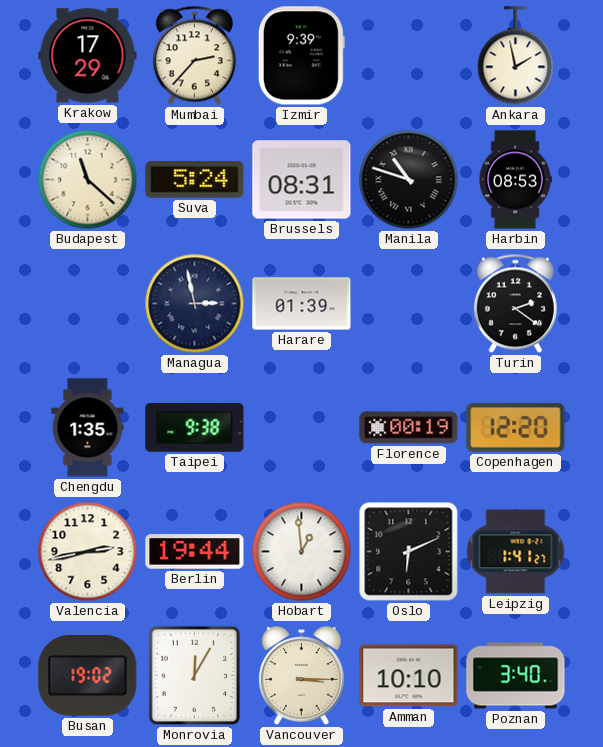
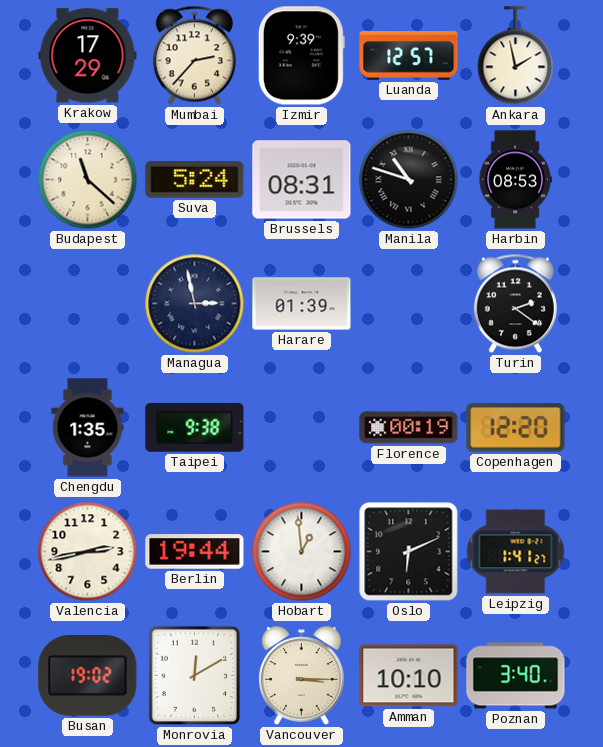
Luanda: none -> 12:57 (409, 56)
Monrovia: 12:05 -> 12:10 (195, 676)
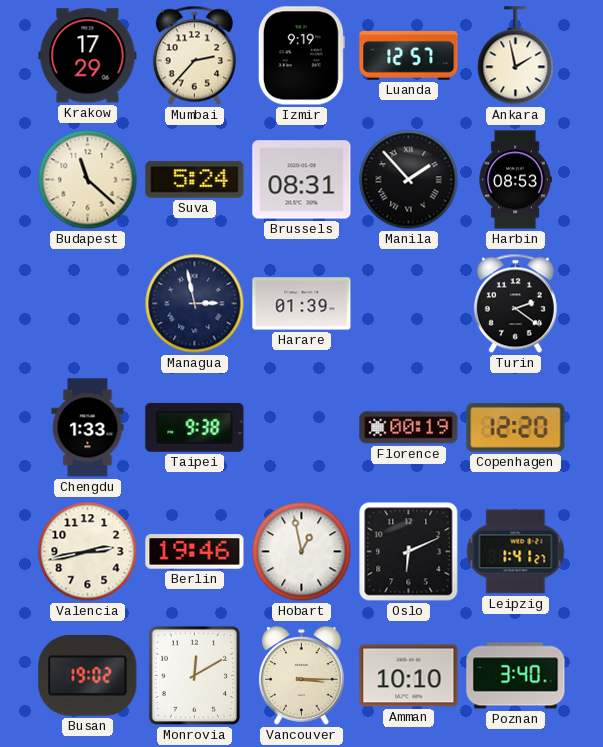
Izmir: 9:39 -> 9:19 (301, 56)
Manila: 10:48 -> 1:53 (409, 180)
Chengdu: 1:35 -> 1:33 (88, 428)
Berlin: 19:44 -> 19:46 (195, 552)
Hobart: 12:59 -> 12:58 (302, 552)
